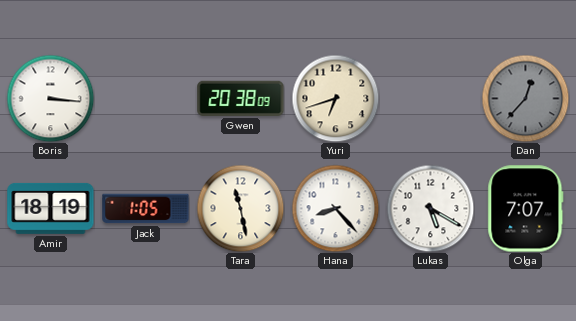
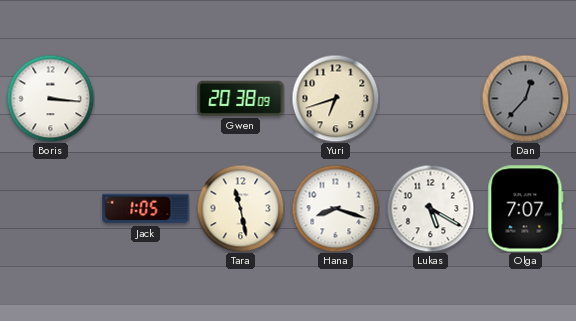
Amir: 18:19 -> none (51, 208)
Hana: 8:23 -> 8:18 (335, 208)
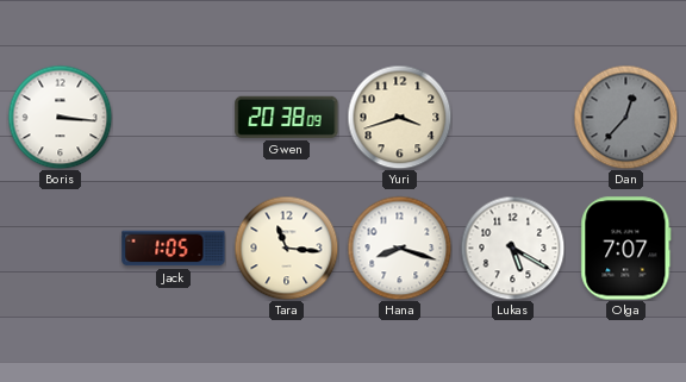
Yuri: 6:42 -> 3:42 (399, 117)
Tara: 11:28 -> 11:16 (286, 248)
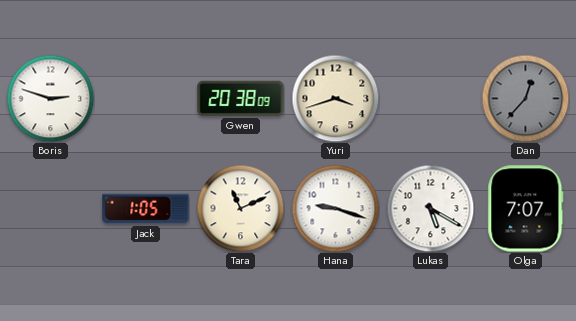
Boris: 3:16 -> 2:48 (50, 98)
Tara: 11:16 -> 11:11 (240, 208)
Hana: 8:18 -> 9:18 (335, 208)
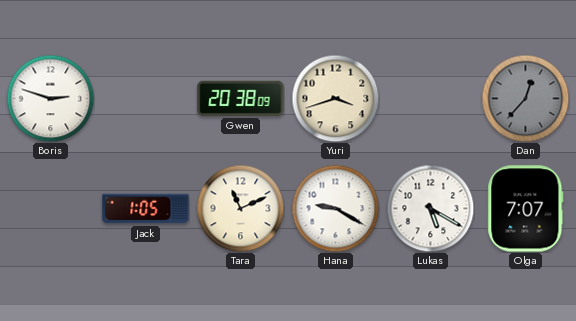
Hana: 9:18 -> 9:20 (335, 208)
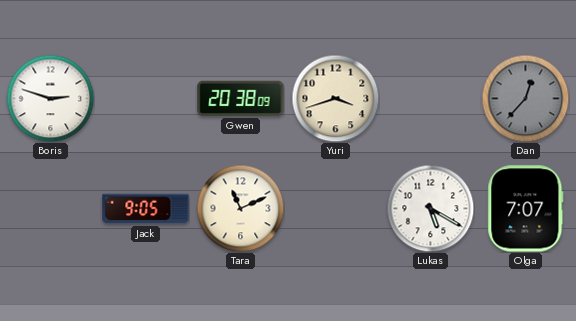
Jack: 1:05 -> 9:05 (146, 209)
Hana: 9:20 -> none (335, 208)
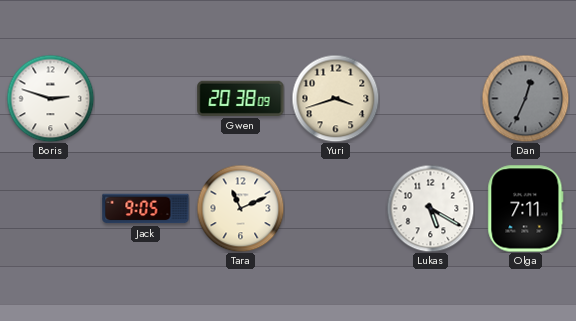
Dan: 12:37 -> 12:34 (525, 98)
Olga: 7:07 -> 7:11 (526, 209)
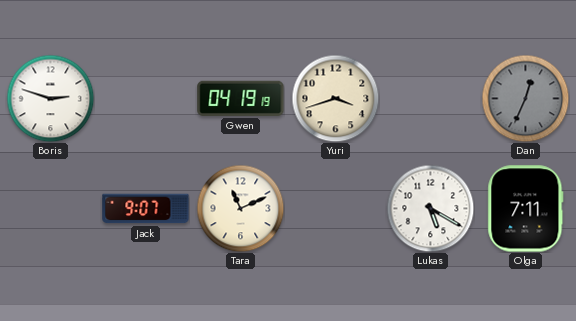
Gwen: 20:38 -> 04:19 (241, 98)
Jack: 9:05 -> 9:07 (146, 209)
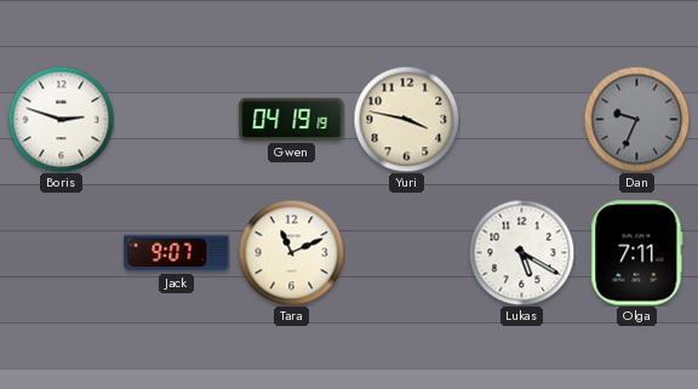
Yuri: 3:42 -> 3:47 (406, 119)
Dan: 12:34 -> 9:34 (636, 119)
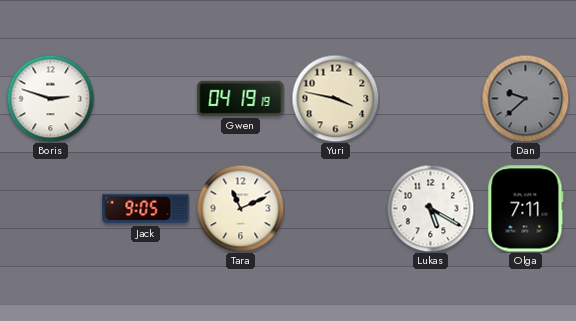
Dan: 9:34 -> 9:38 (525, 98)
Jack: 9:07 -> 9:05 (146, 209)
